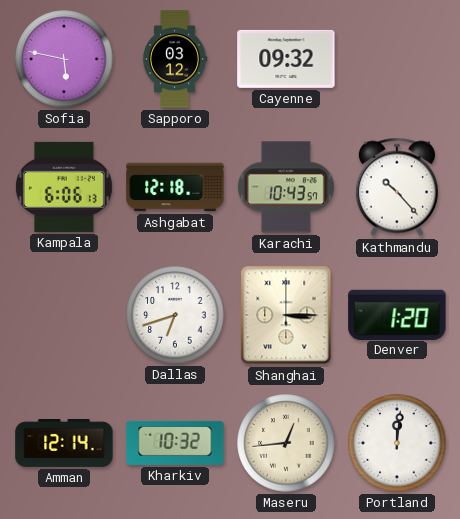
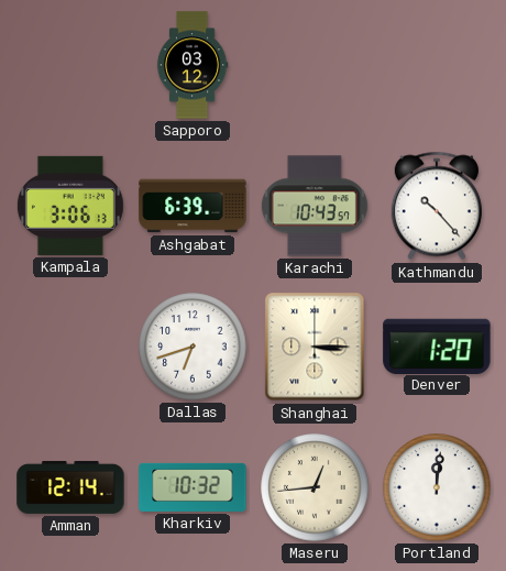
Sofia: 5:47 -> none (64, 59)
Cayenne: 09:32 -> none (286, 59)
Kampala: 6:06 -> 3:06 (70, 206)
Ashgabat: 12:18 -> 6:39 (193, 206)
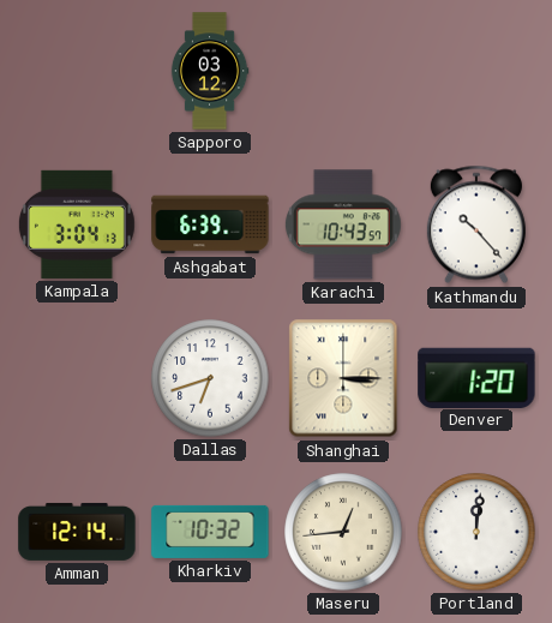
Kampala: 3:06 -> 3:04 (77, 224)
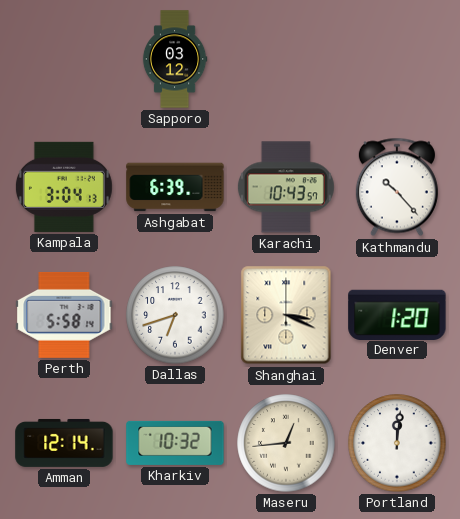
Perth: none -> 5:58 (64, 315)
Shanghai: 3:15 -> 3:19 (286, 315)
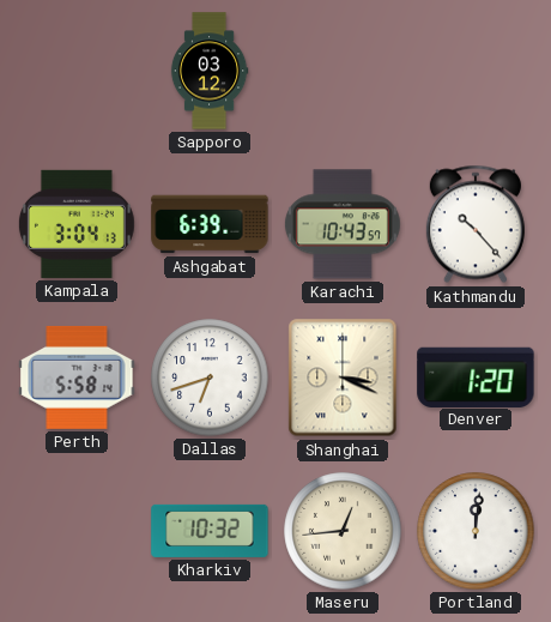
Amman: 12:14 -> none (64, 443)
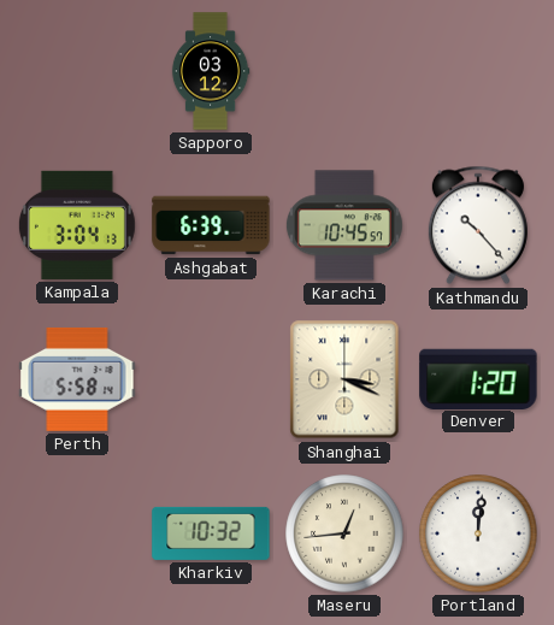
Karachi: 10:43 -> 10:45 (344, 225)
Dallas: 6:42 -> none (210, 378)
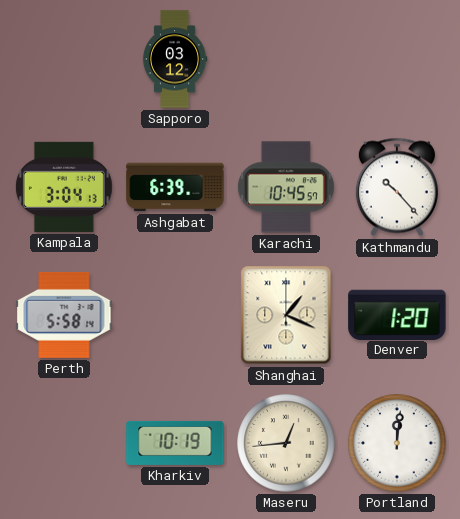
Shanghai: 3:19 -> 1:19 (286, 315)
Kharkiv: 10:32 -> 10:19 (175, 443)
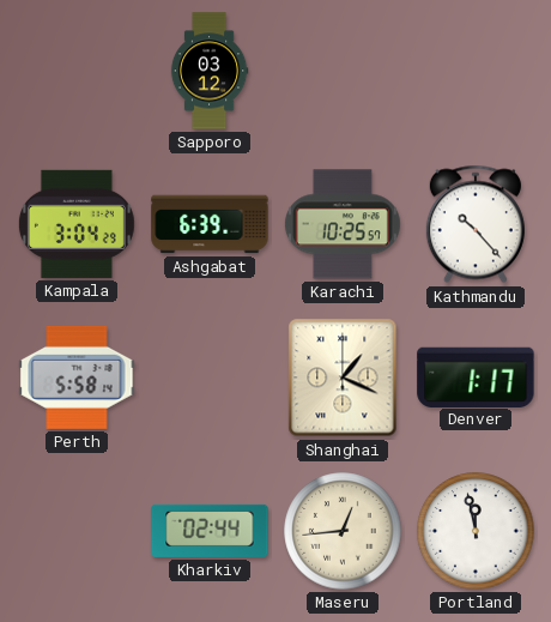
Kampala: 3:04:13 -> 3:04:29 (77, 224)
Karachi: 10:45 -> 10:25 (343, 224)
Denver: 1:20 -> 1:17 (476, 376)
Kharkiv: 10:19 -> 02:44 (210, 531)
Portland: 12:01 -> 11:58 (476, 531)
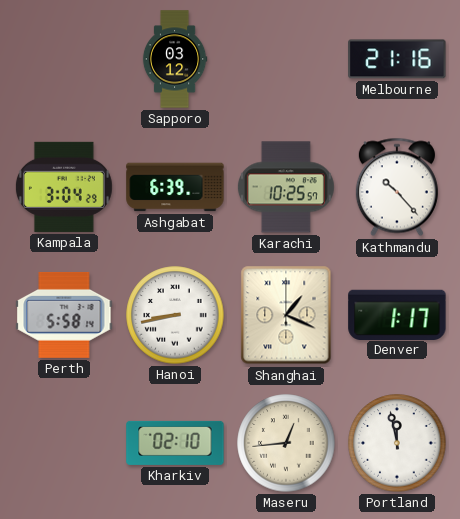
Melbourne: none -> 21:16 (397, 59)
Hanoi: none -> 8:43 (175, 315)
Kharkiv: 02:44 -> 02:10 (175, 443)
